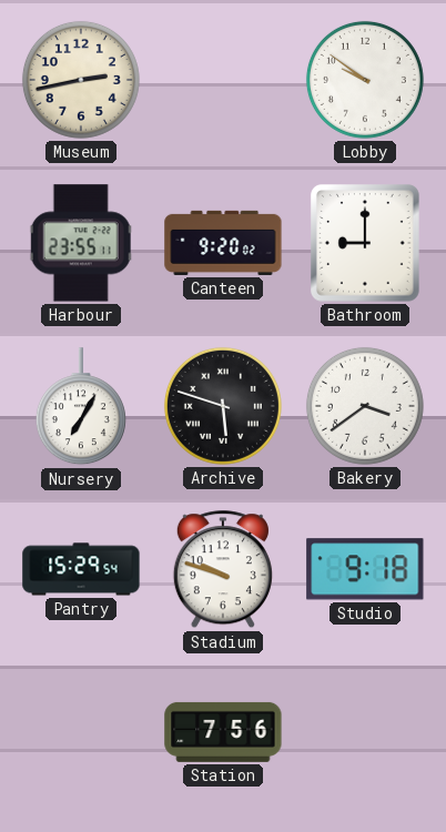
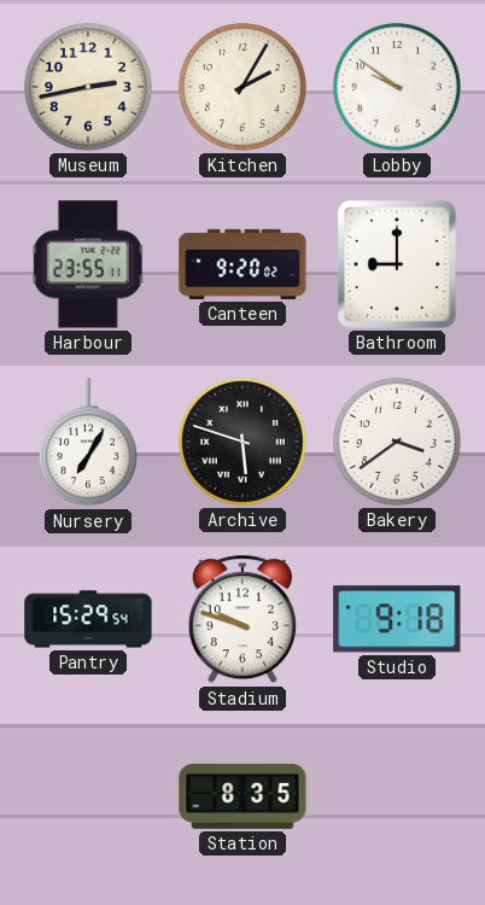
Kitchen: none -> 2:05 (242, 87)
Station: 7:56 -> 8:35 (242, 796)
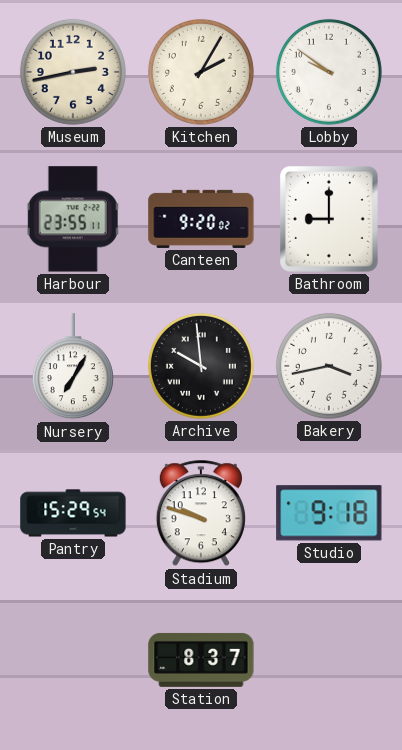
Archive: 5:48 -> 9:59 (201, 366)
Bakery: 3:39 -> 3:43 (329, 366)
Station: 8:35 -> 8:37 (201, 660)
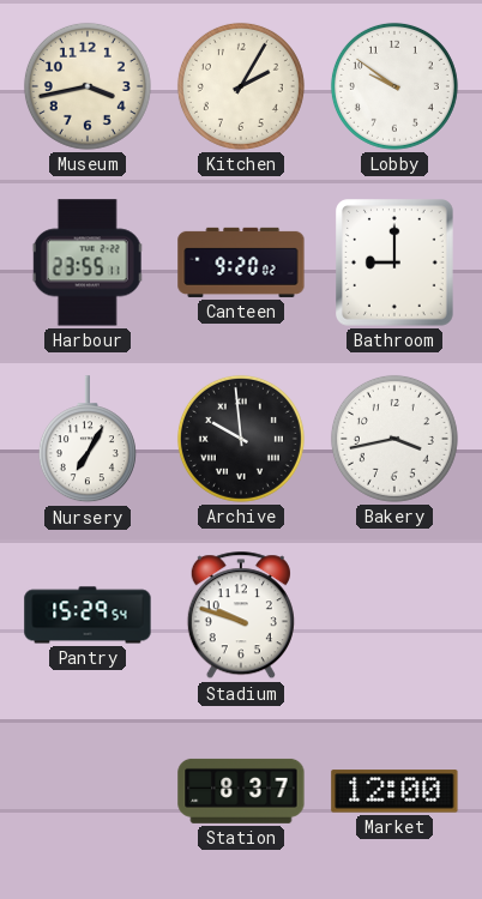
Museum: 2:43 -> 3:43 (88, 86)
Studio: 9:18 -> none (329, 513)
Market: none -> 12:00 (394, 791)
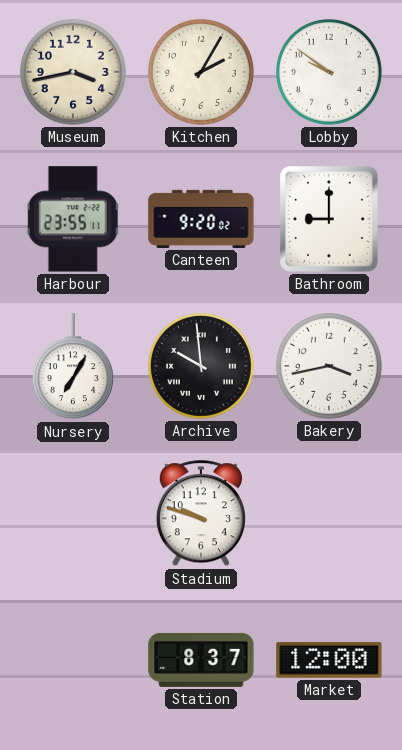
Pantry: 15:29 -> none (88, 615)
